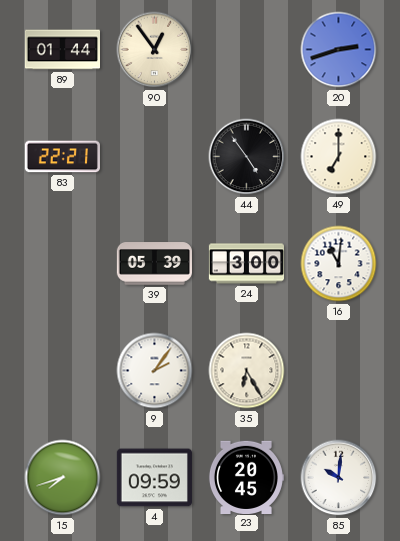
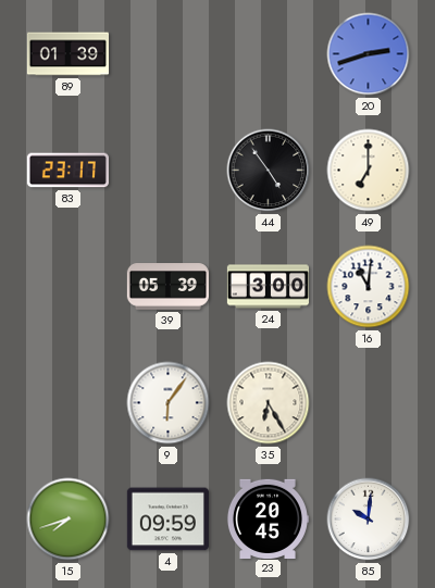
89: 01:44 -> 01:39 (67, 54)
90: 12:54 -> none (155, 50)
83: 22:21 -> 23:17 (67, 171)
9: 2:06 -> 6:06 (169, 403)
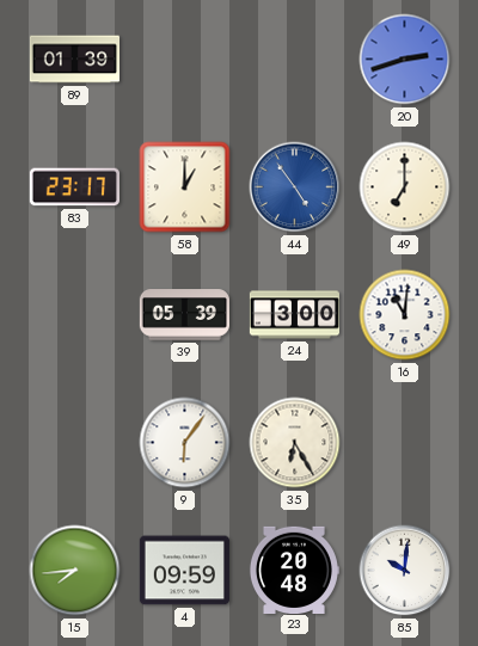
58: none -> 1:00 (185, 187)
44 dial: black -> blue (295, 187)
15: 7:42 -> 7:44 (75, 571)
23: 20:45 -> 20:48 (294, 570)
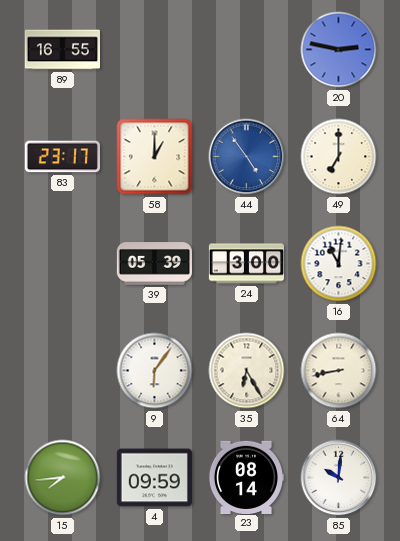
89: 01:39 -> 16:55 (62, 50)
20: 2:42 -> 2:47 (339, 50)
64: none -> 8:43 (339, 371)
23: 20:48 -> 08:14 (246, 477)
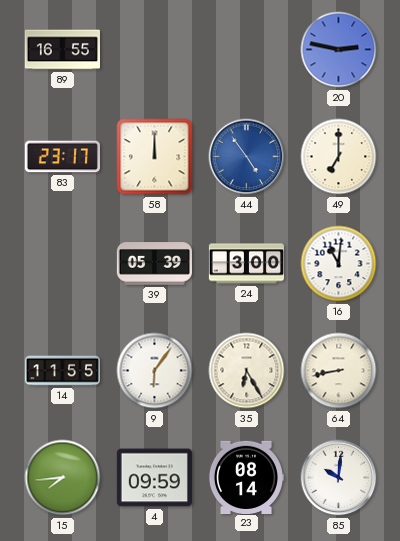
58: 1:00 -> 12:00 (155, 157)
14: none -> 11:55 (62, 371)
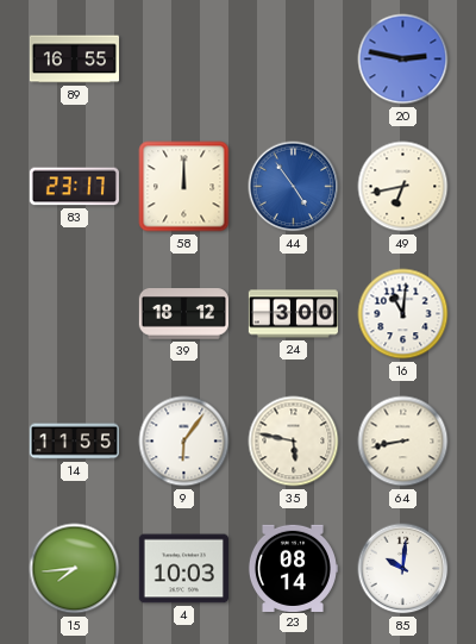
49: 7:00 -> 6:43 (403, 187)
39: 05:39 -> 18:12 (183, 314)
35: 6:25 -> 5:47 (294, 442)
4: 09:59 -> 10:03 (183, 569)
